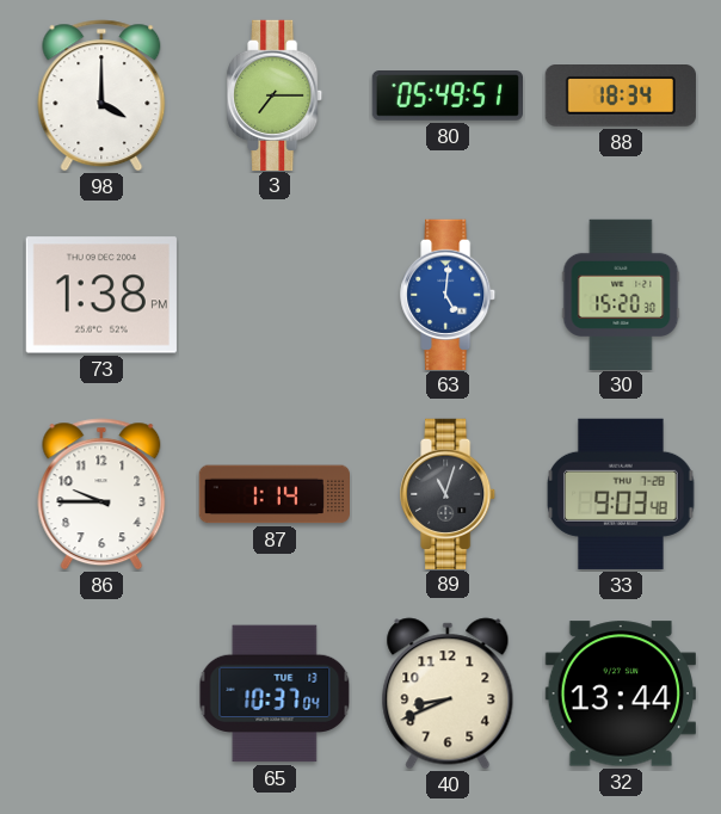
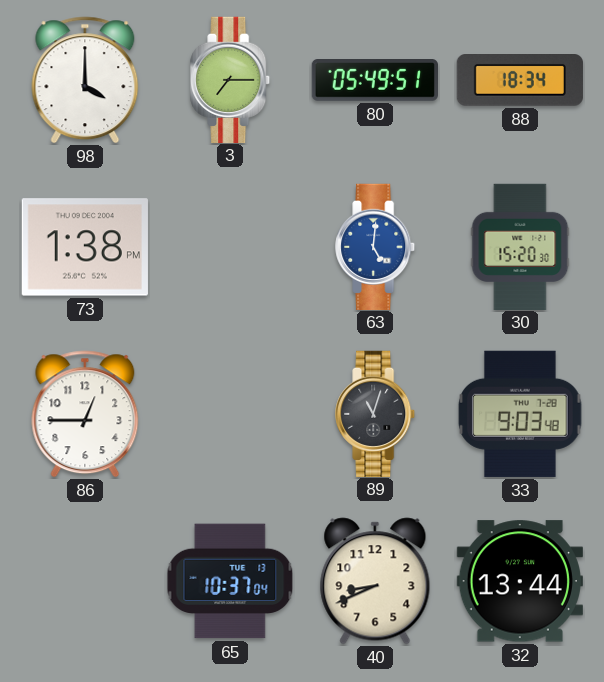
86: 9:45 -> 12:45 (85, 414)
87: 1:14 -> none (273, 494)
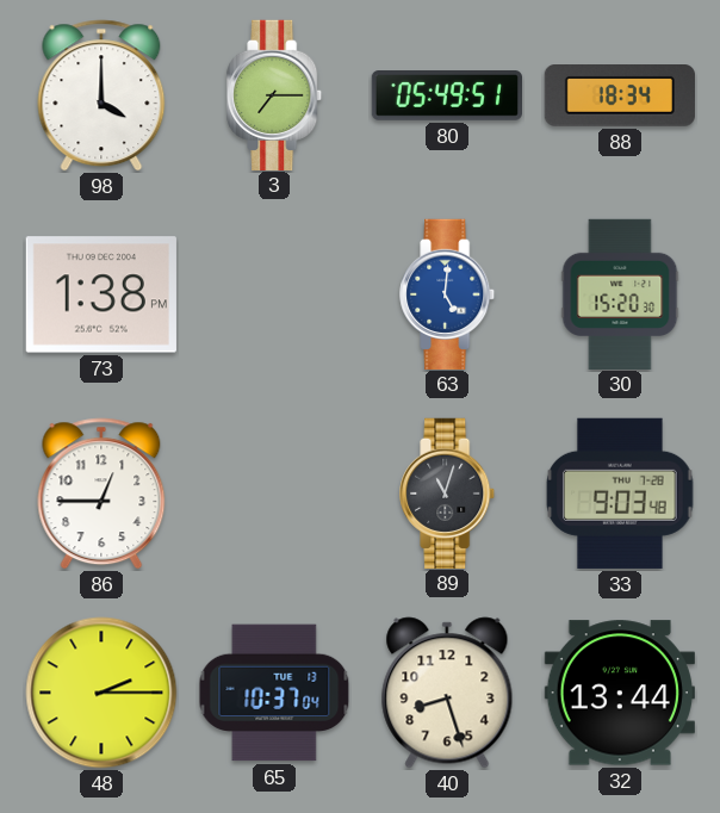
48: none -> 2:15 (101, 693)
40: 8:41 -> 8:27 (447, 693)
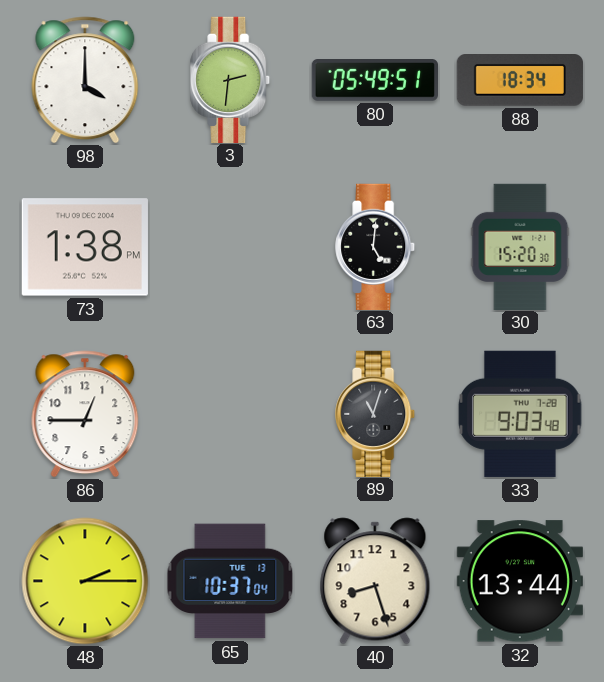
3: 7:15 -> 2:31 (231, 79)
63 dial: blue -> black (376, 246)
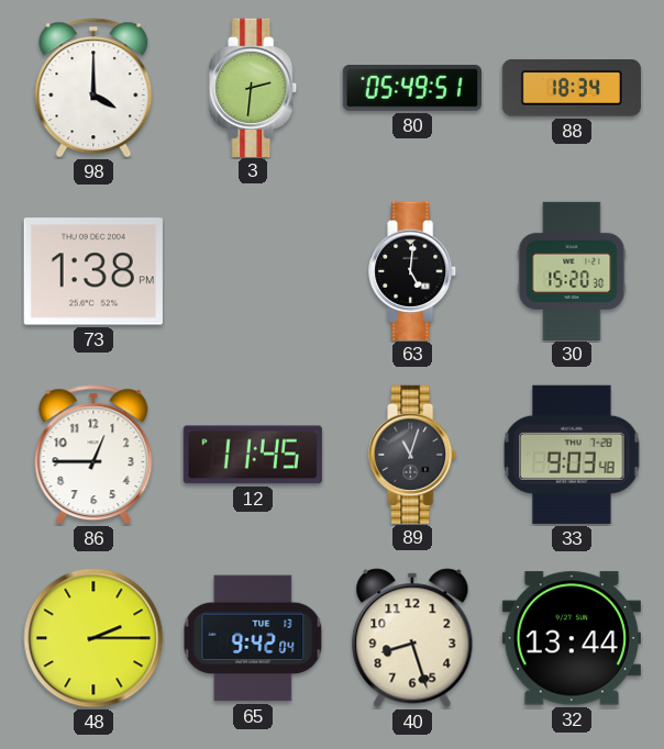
12: none -> 11:45 (253, 455)
65: 10:37 -> 9:42 (253, 638)
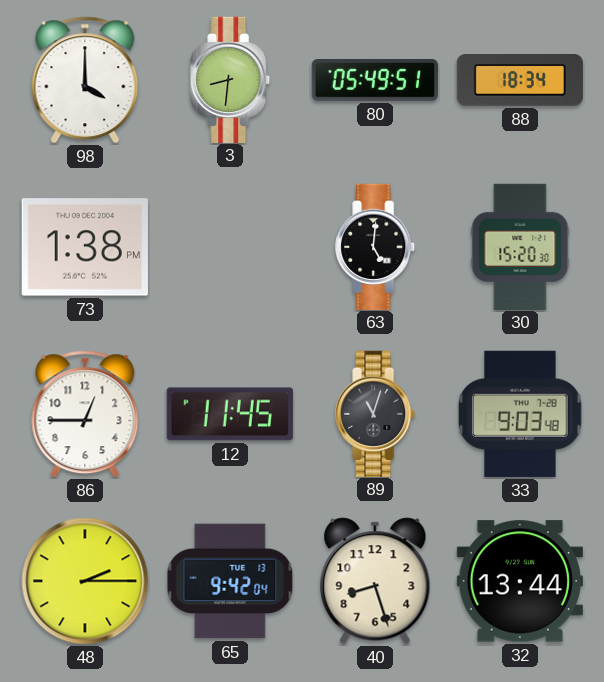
3: 2:31 -> 8:31 (231, 79)
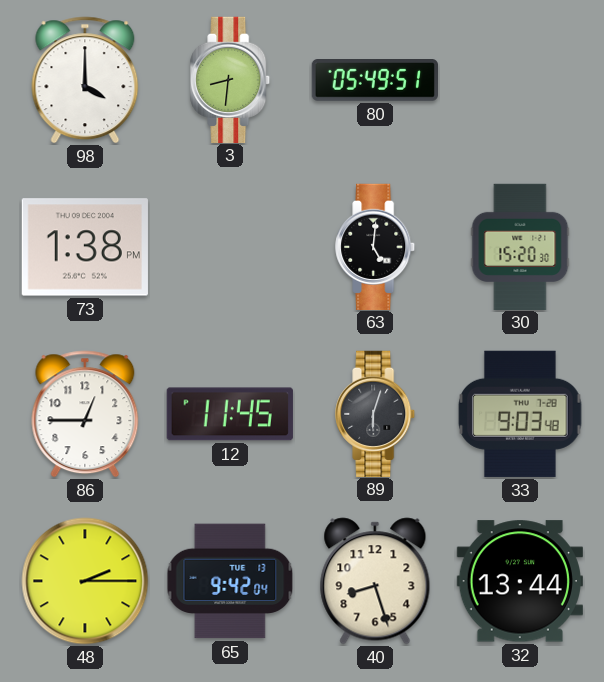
88: 18:34 -> none (520, 81)
89: 11:03 -> 6:03 (376, 413)
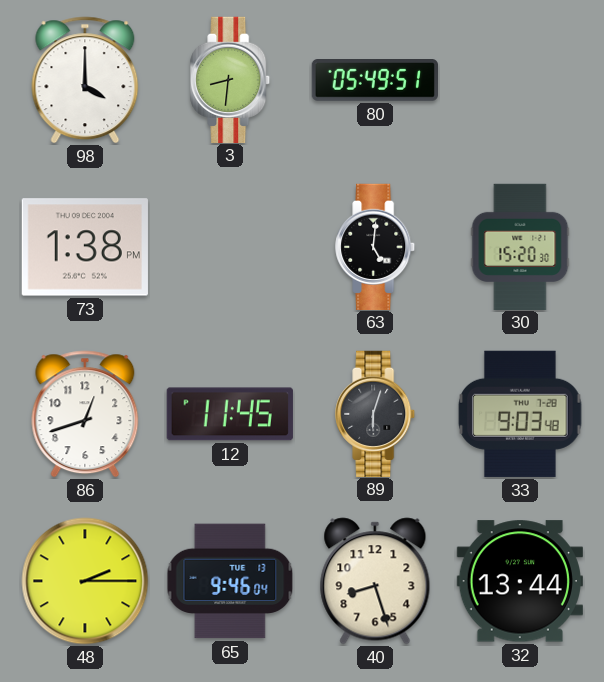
86: 12:45 -> 12:42 (85, 414)
65: 9:42 -> 9:46 (230, 581)
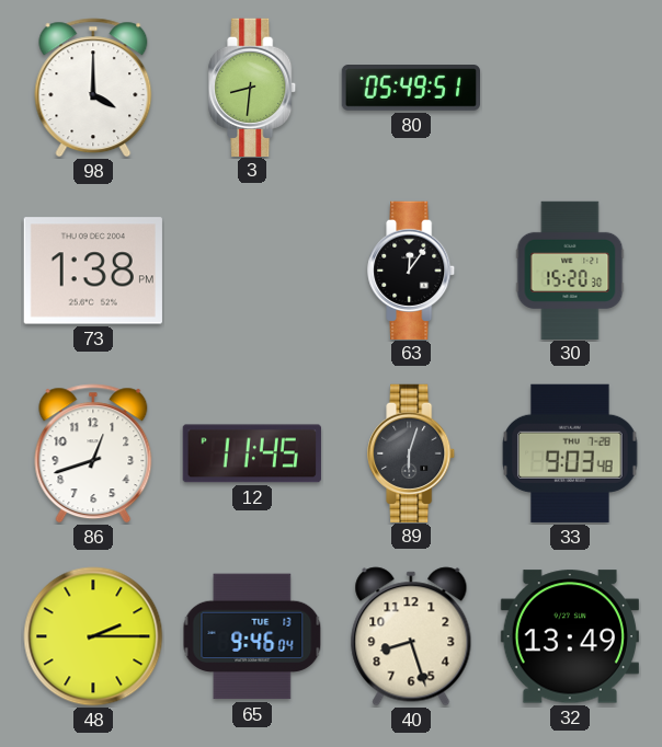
63: 5:01 -> 12:06 (412, 269)
32: 13:44 -> 13:49 (570, 636)
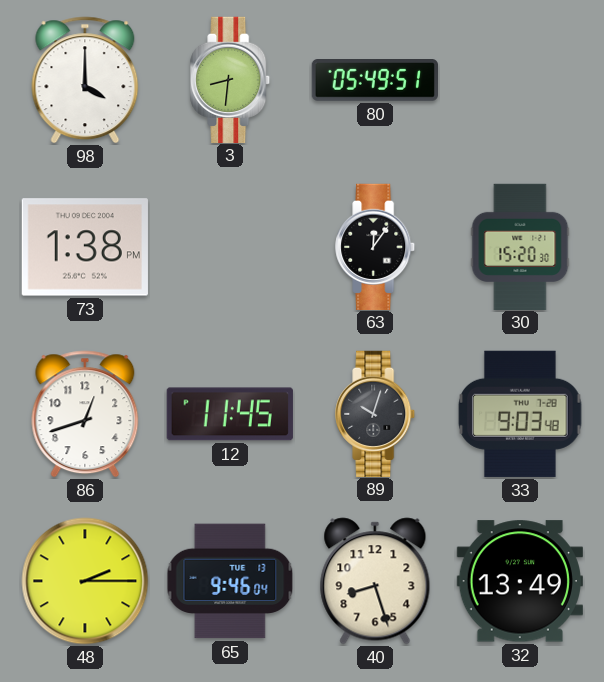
89: 6:03 -> 10:03 (376, 413)
